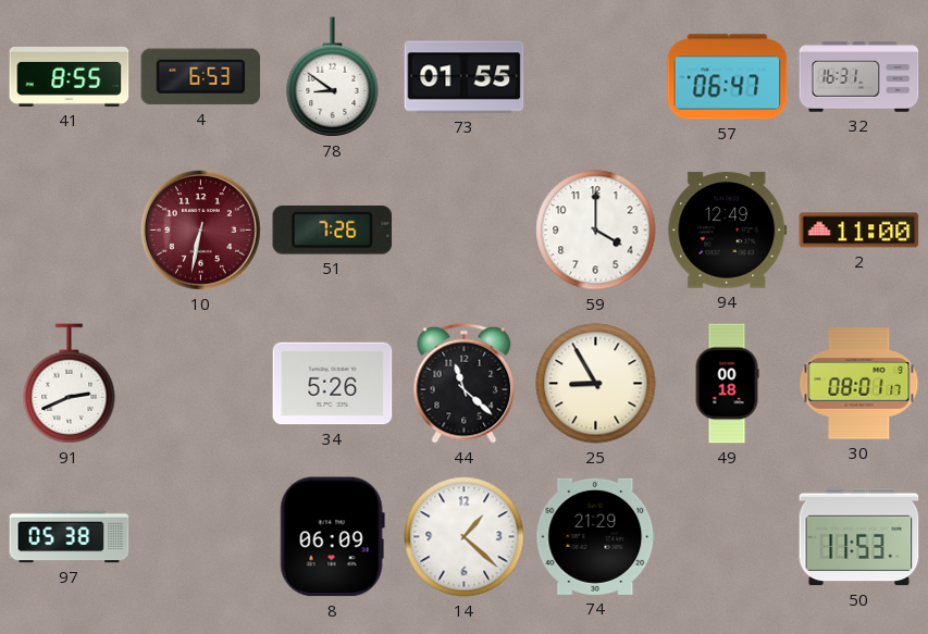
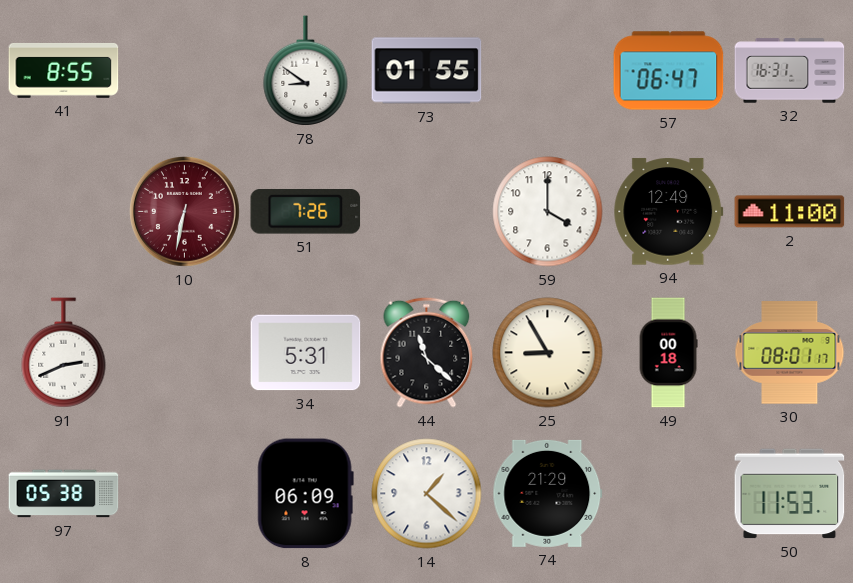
4: 6:53 -> none (201, 77)
34: 5:26 -> 5:31 (306, 353)
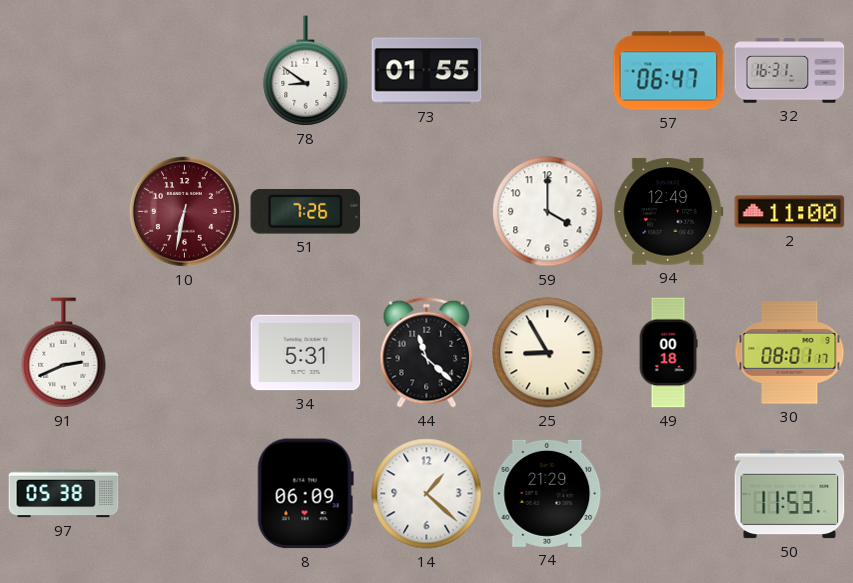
41: 8:55 -> none (64, 70)
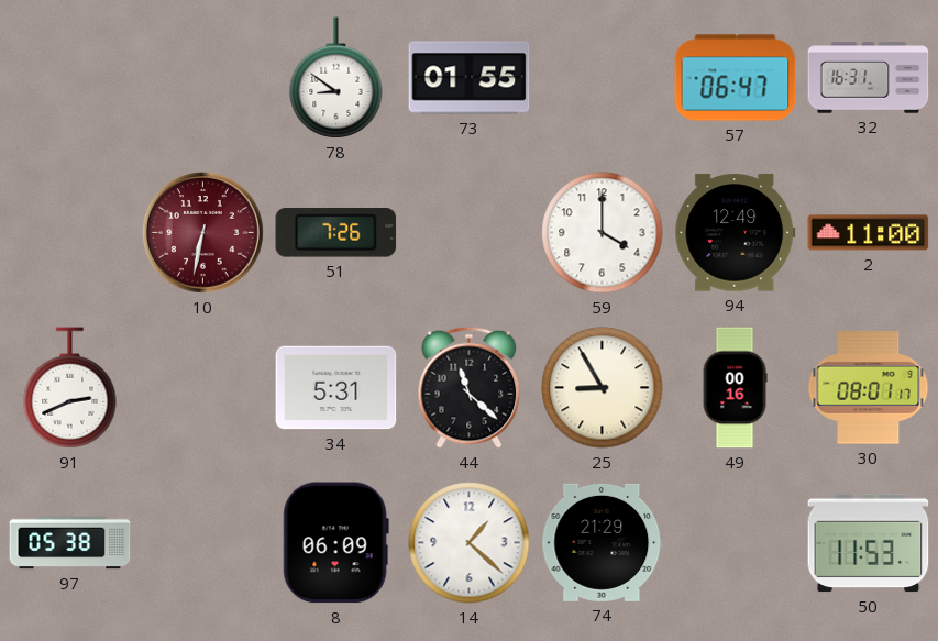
49: 00:18 -> 00:16 (735, 388)
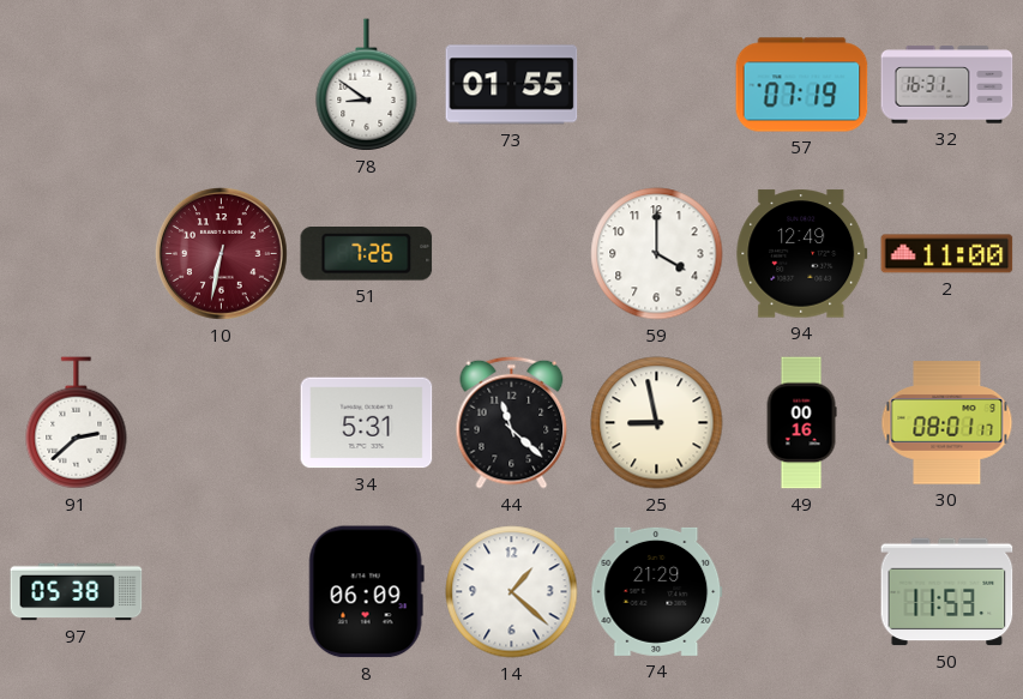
57: 06:47 -> 07:19 (802, 85)
91: 2:41 -> 2:38 (77, 423)
25: 8:55 -> 8:58 (657, 423)
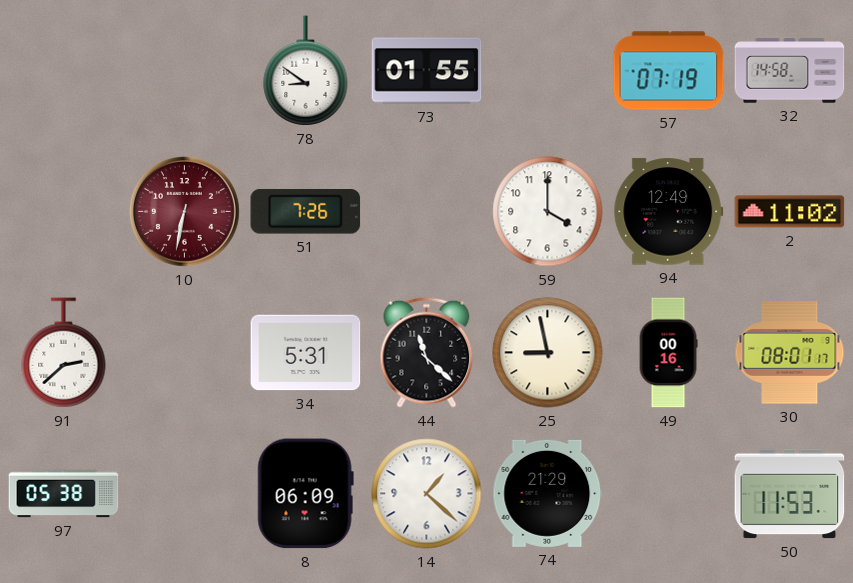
32: 16:31 -> 14:58 (790, 71)
2: 11:00 -> 11:02 (790, 212)
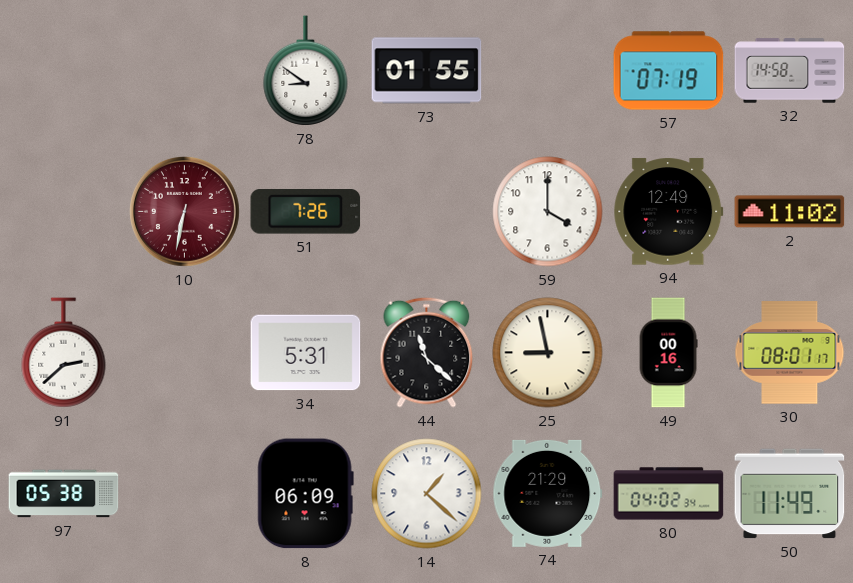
80: none -> 04:02 (669, 494)
50: 11:53 -> 11:49 (790, 494)
